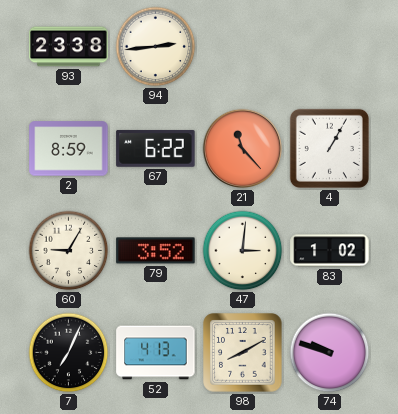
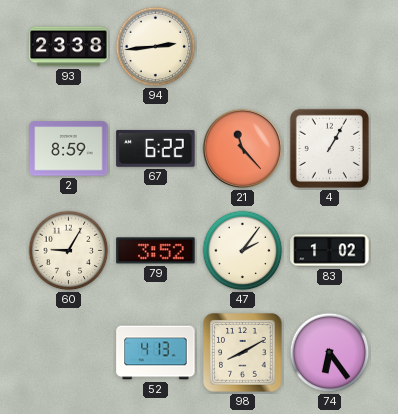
47: 3:01 -> 2:06 (243, 251)
7: 7:04 -> none (69, 353)
74: 9:48 -> 6:24 (330, 353)
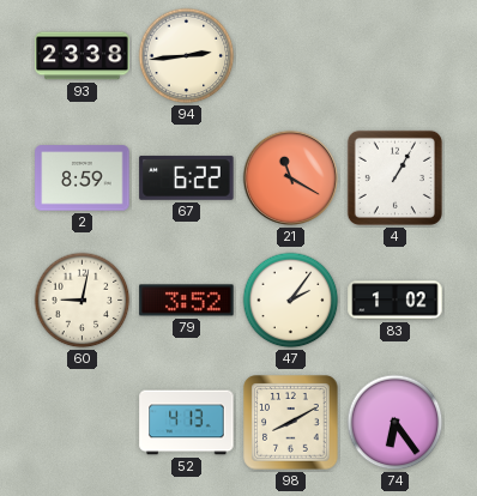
21: 11:23 -> 11:20 (291, 179)
60: 9:05 -> 9:02 (83, 301)
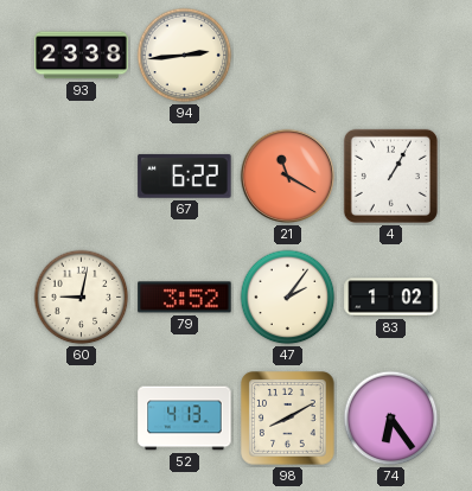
2: 8:59 -> none (83, 179)
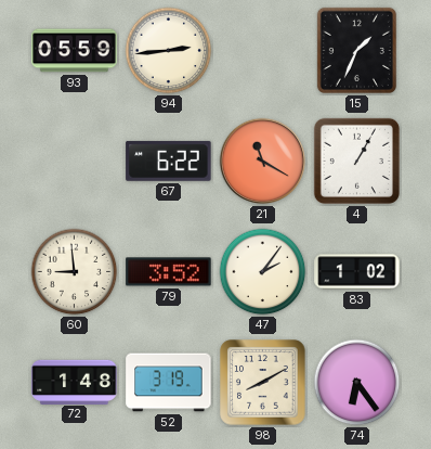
93: 23:38 -> 05:59 (75, 51)
15: none -> 1:34 (356, 50)
60: 9:02 -> 8:59 (75, 272)
72: none -> 1:48 (75, 382)
52: 4:13 -> 3:19 (169, 383)
